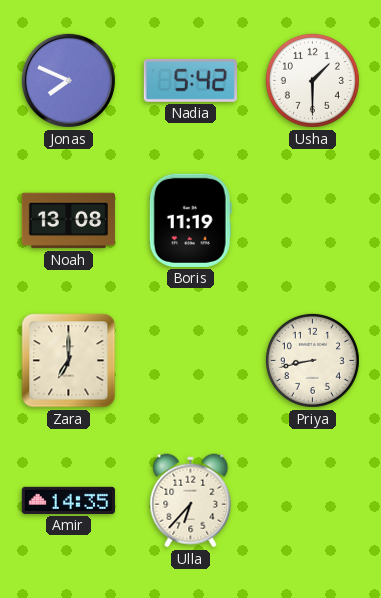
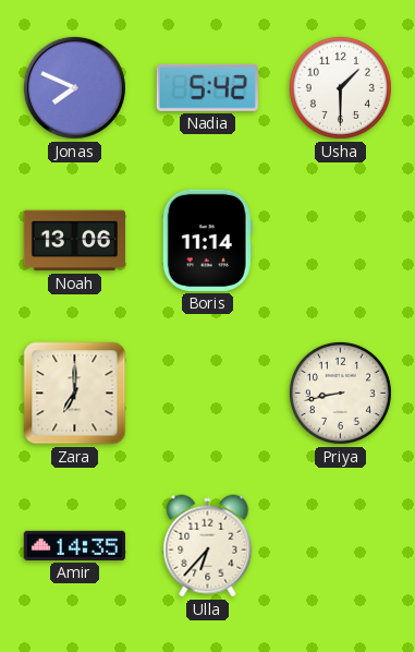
Noah: 13:08 -> 13:06 (74, 241)
Boris: 11:19 -> 11:14 (207, 240)
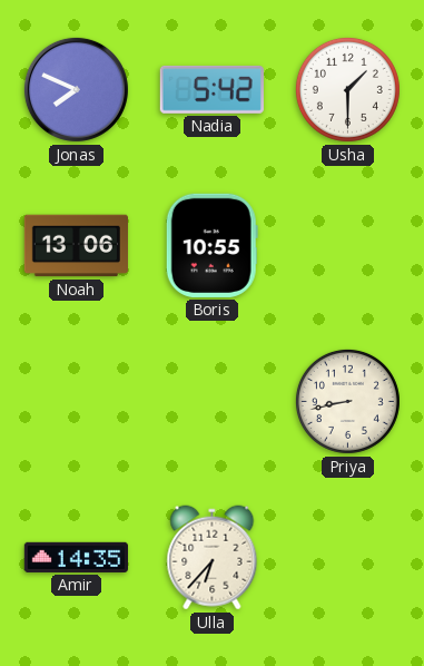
Boris: 11:14 -> 10:55 (211, 245)
Zara: 7:00 -> none (75, 394)
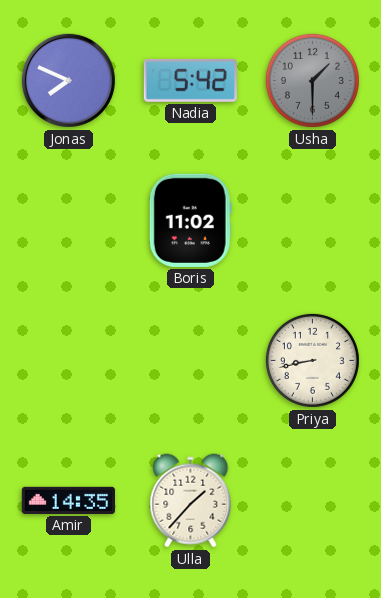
Usha dial: white -> grey (312, 80)
Noah: 13:06 -> none (76, 246)
Boris: 10:55 -> 11:02 (190, 220)
Ulla: 6:37 -> 1:37 (191, 501)
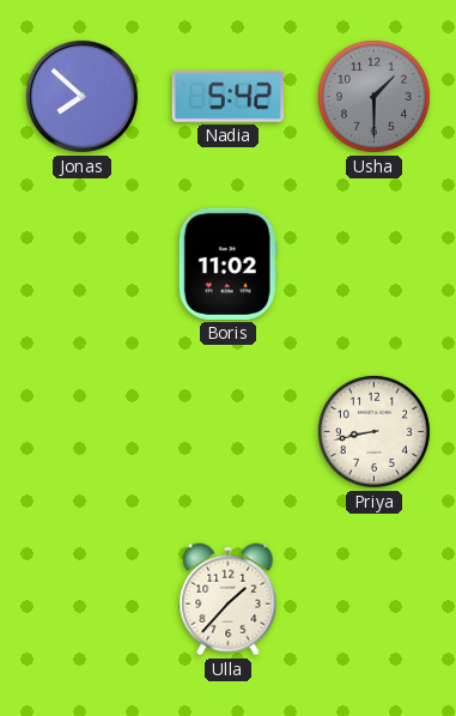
Jonas: 7:49 -> 7:52 (81, 96)
Amir: 14:35 -> none (68, 500)
